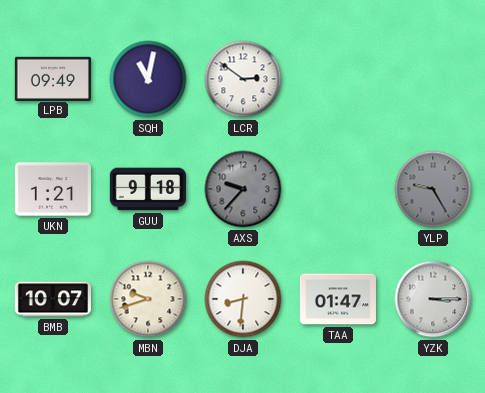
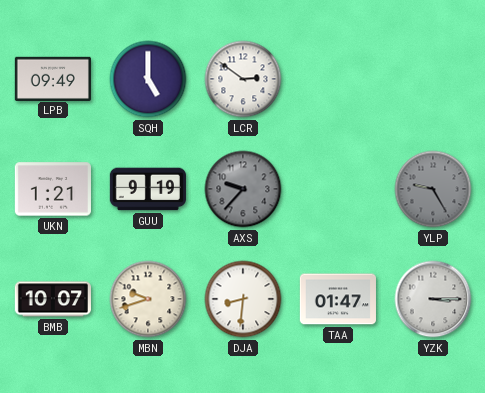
SQH: 11:02 -> 5:00 (148, 79)
GUU: 9:18 -> 9:19 (148, 189)
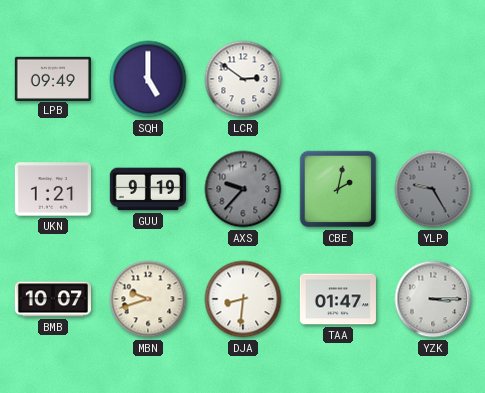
CBE: none -> 2:02 (338, 189)
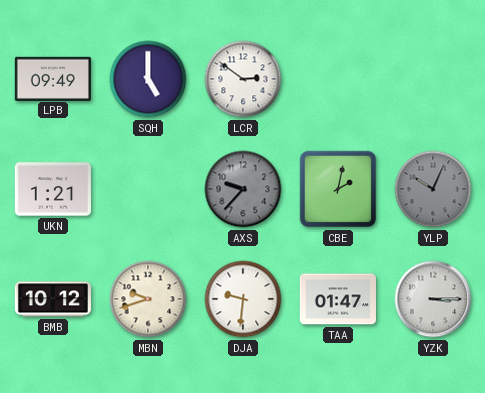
GUU: 9:19 -> none (148, 189)
YLP: 9:25 -> 10:04 (433, 189)
BMB: 10:07 -> 10:12 (53, 299)
DJA: 8:31 -> 9:31 (243, 299)
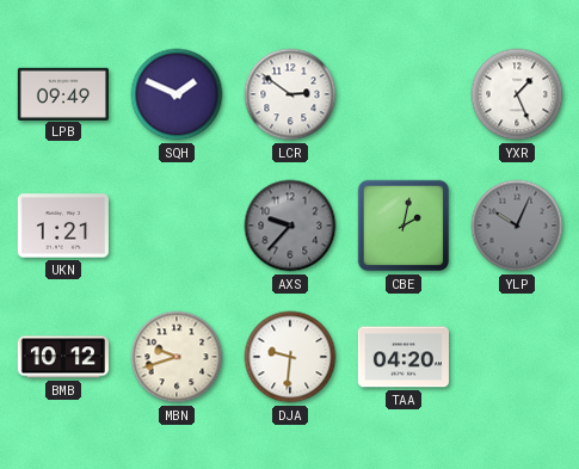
SQH: 5:00 -> 1:49 (177, 94)
YXR: none -> 1:26 (517, 94)
TAA: 01:47 -> 04:20 (404, 357)
YZK: 3:15 -> none (433, 299)
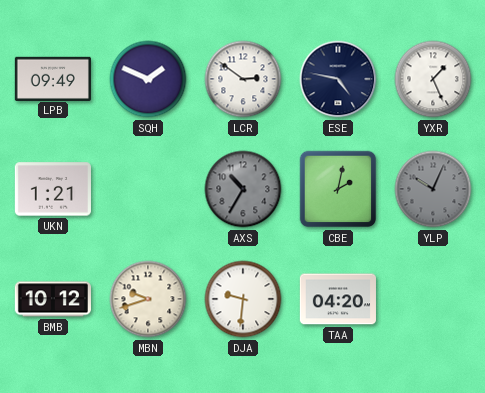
ESE: none -> 4:47 (338, 79)
AXS: 9:37 -> 10:35 (243, 189)
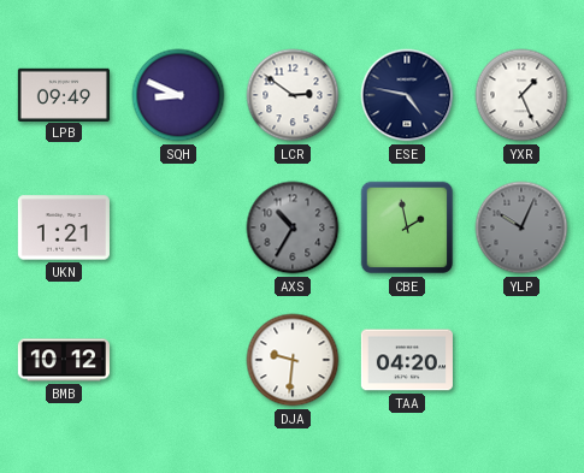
SQH: 1:49 -> 8:49 (178, 95)
CBE: 2:02 -> 1:58 (407, 227)
MBN: 9:42 -> none (148, 299)
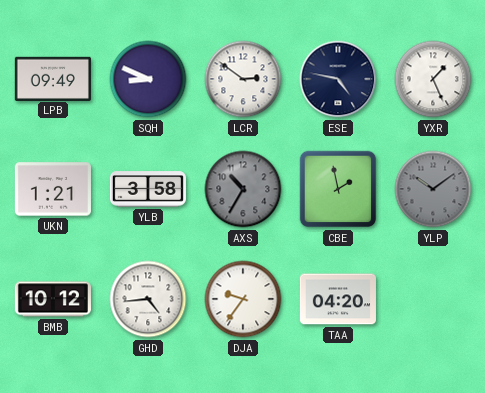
YLB: none -> 3:58 (148, 189)
YLP: 10:04 -> 10:09 (433, 189)
GHD: none -> 4:44 (148, 299)
DJA: 9:31 -> 9:36 (243, 299)
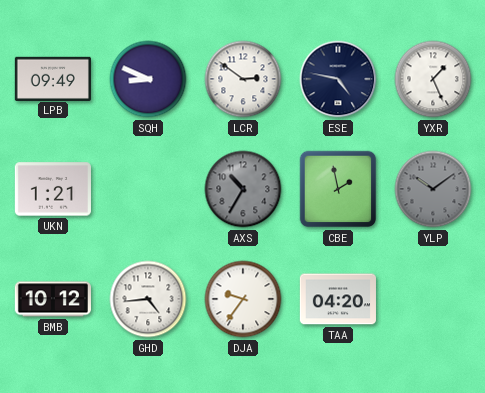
YLB: 3:58 -> none (148, 189)
